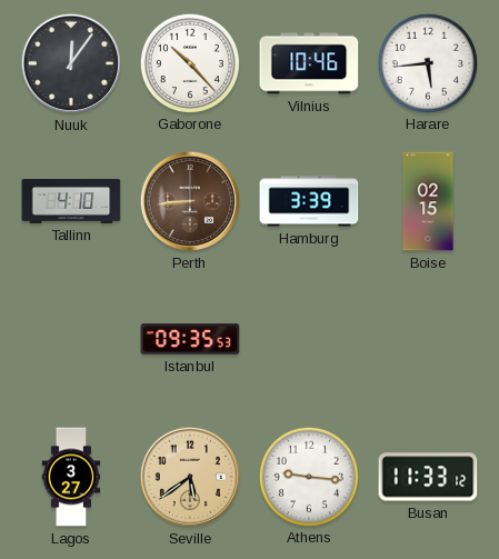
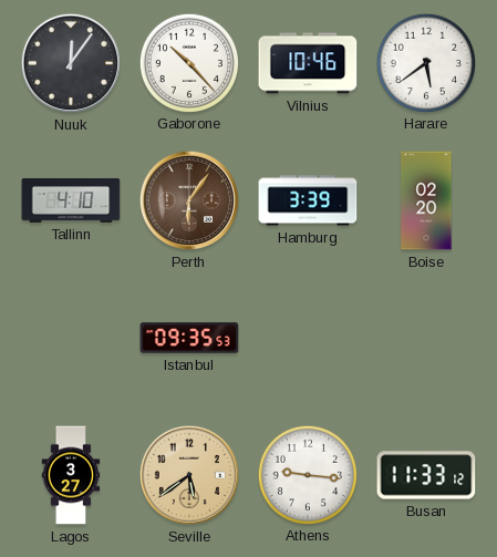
Harare: 5:44 -> 5:39 (425, 62)
Perth: 8:44 -> 6:06 (189, 200)
Boise: 02:15 -> 02:20 (426, 200)
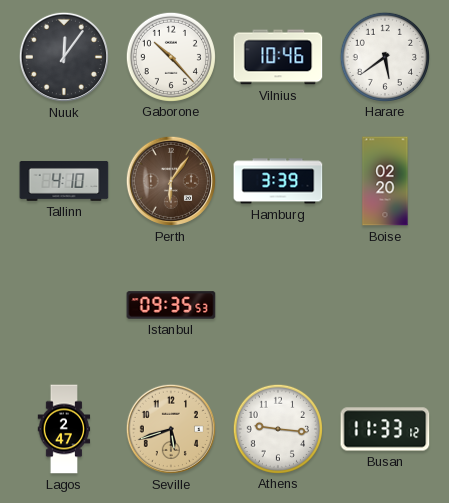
Lagos: 3:27 -> 2:47 (64, 429)
Seville: 5:39 -> 5:42 (171, 429)
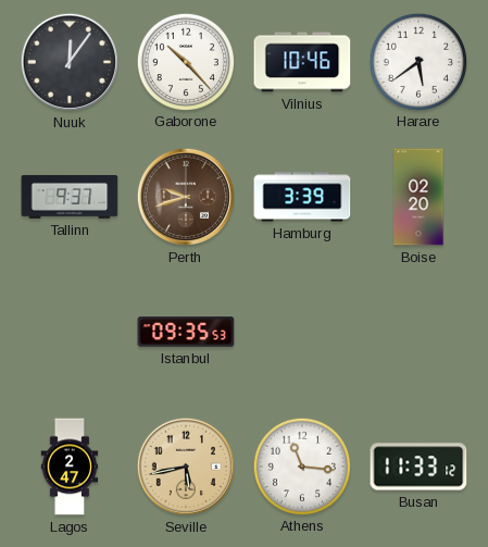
Tallinn: 4:10 -> 9:37 (70, 197)
Perth: 6:06 -> 9:42 (186, 197)
Seville: 5:42 -> 5:43 (186, 467)
Athens: 9:16 -> 11:16 (301, 465)
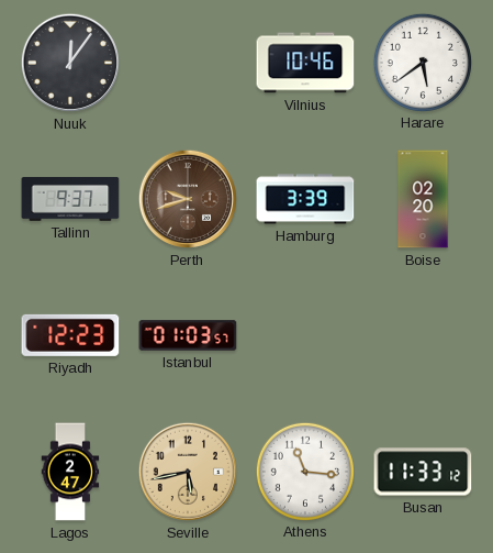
Gaborone: 10:23 -> none (185, 61)
Riyadh: none -> 12:23 (70, 335)
Istanbul: 09:35 -> 01:03 (188, 335)
